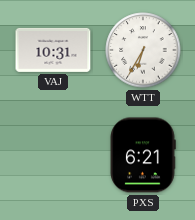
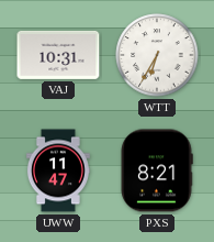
UWW: none -> 11:47 (58, 170)
PXS: 6:21 -> 8:21 (157, 170)
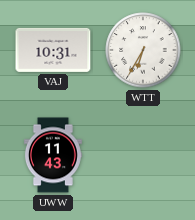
UWW: 11:47 -> 11:43 (53, 155)
PXS: 8:21 -> none (157, 170)
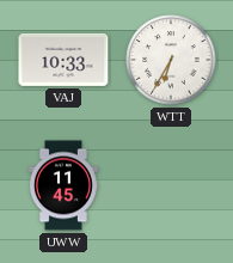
VAJ: 10:31 -> 10:33 (63, 60)
UWW: 11:43 -> 11:45 (63, 185)
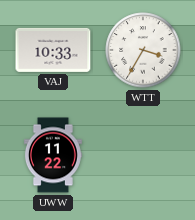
WTT: 6:35 -> 3:35 (143, 50)
UWW: 11:45 -> 11:22 (53, 155)
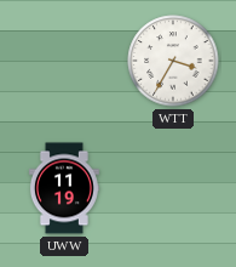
VAJ: 10:33 -> none (53, 50)
UWW: 11:22 -> 11:19 (64, 188)
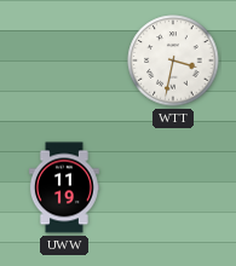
WTT: 3:35 -> 3:32 (173, 60)
